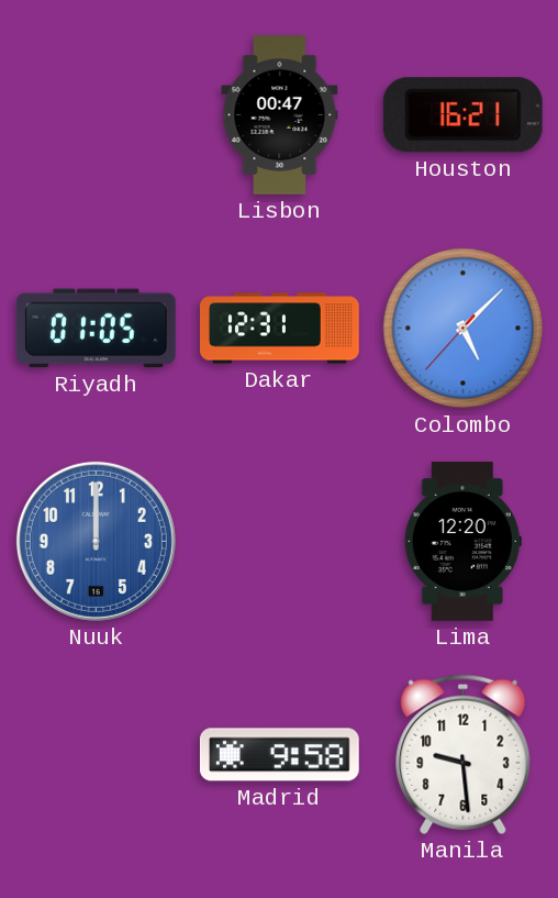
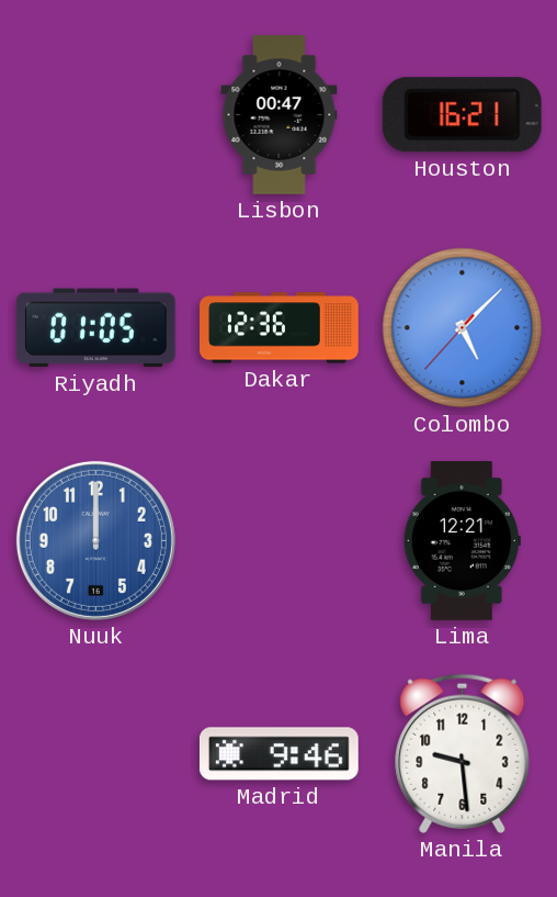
Dakar: 12:31 -> 12:36 (280, 328)
Lima: 12:20 -> 12:21 (462, 541)
Madrid: 9:58 -> 9:46 (278, 754)
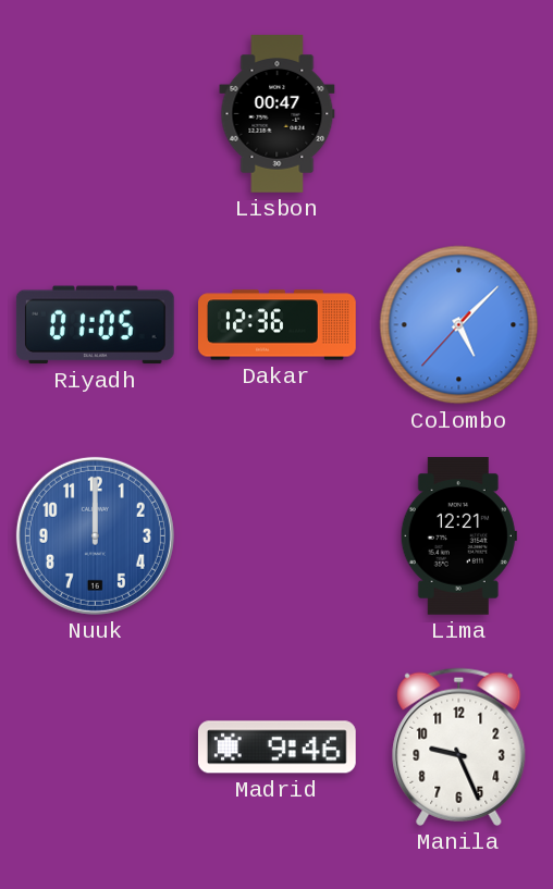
Houston: 16:21 -> none (462, 115)
Manila: 9:29 -> 9:26 (459, 746)
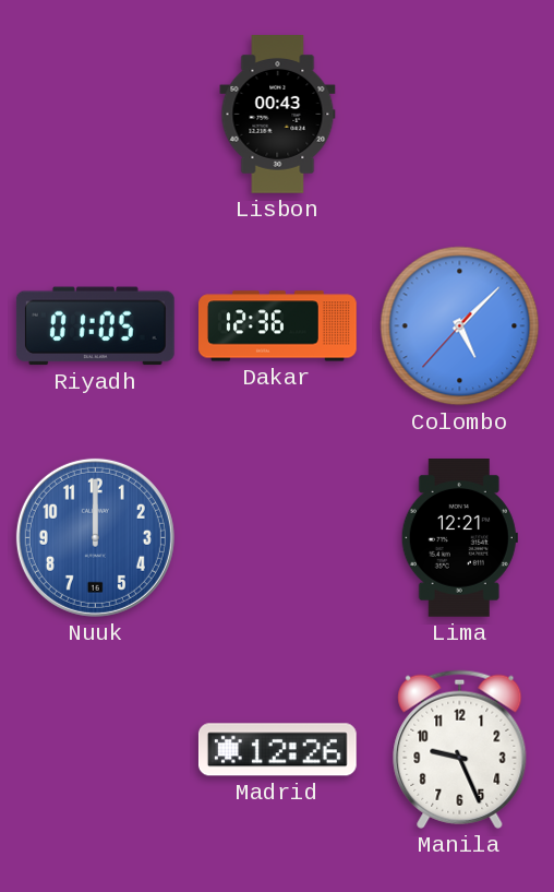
Lisbon: 00:47 -> 00:43 (278, 115)
Madrid: 9:46 -> 12:26 (277, 750)
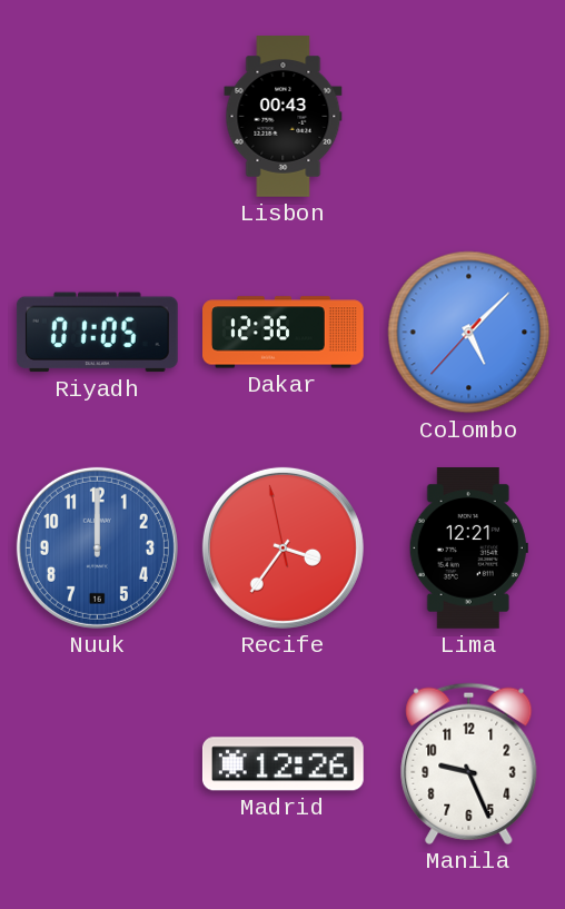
Recife: none -> 3:35 (282, 547)
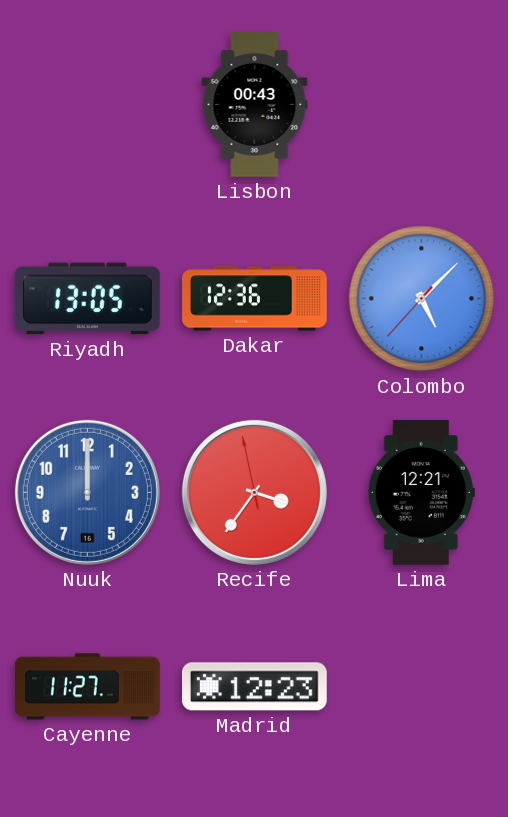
Riyadh: 01:05 -> 13:05 (87, 299)
Cayenne: none -> 11:27 (88, 687)
Madrid: 12:26 -> 12:23 (254, 687)
Manila: 9:26 -> none (469, 763)
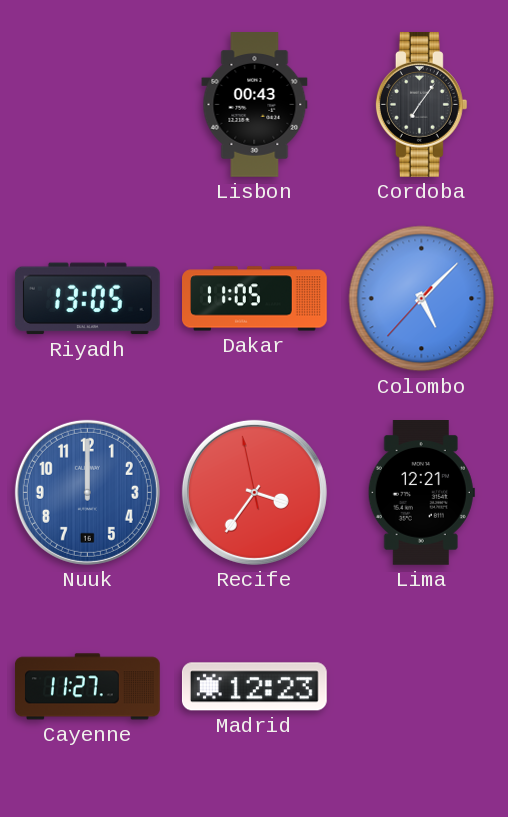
Cordoba: none -> 7:06 (421, 104)
Dakar: 12:36 -> 11:05 (255, 299)
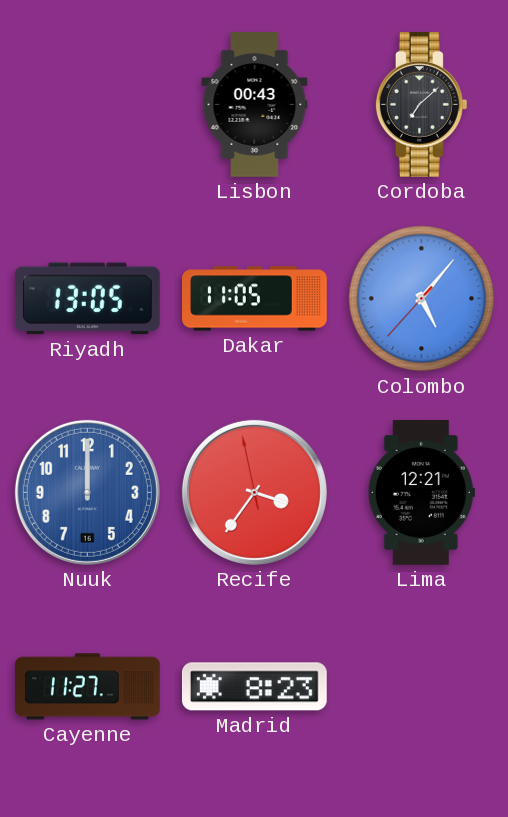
Cordoba: 7:06 -> 7:08 (421, 104)
Colombo: 5:07 -> 5:06 (422, 299)
Madrid: 12:23 -> 8:23 (254, 687)
